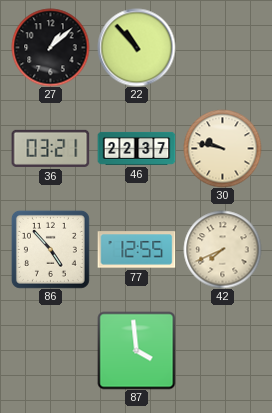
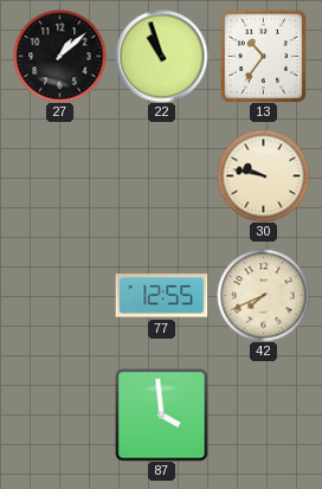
22: 10:53 -> 10:57 (161, 56)
13: none -> 10:36 (264, 56)
36: 03:21 -> none (50, 148)
46: 22:37 -> none (136, 148)
86: 4:53 -> none (50, 249)
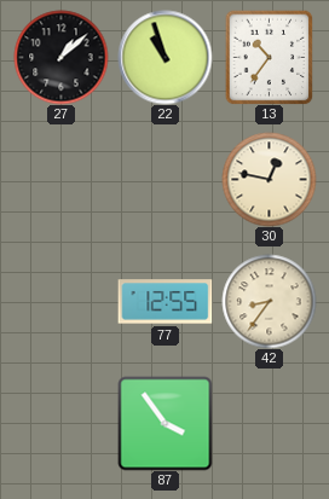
30: 9:47 -> 12:47 (269, 179)
42: 7:41 -> 8:36 (269, 301)
87: 3:59 -> 3:54 (164, 423)
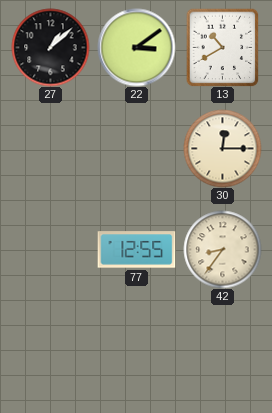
22: 10:57 -> 3:09 (136, 47)
13: 10:36 -> 10:40 (223, 47)
30: 12:47 -> 12:15 (222, 148)
87: 3:54 -> none (164, 423)
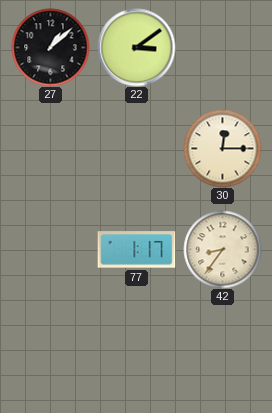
13: 10:40 -> none (223, 47)
77: 12:55 -> 1:17 (136, 250)
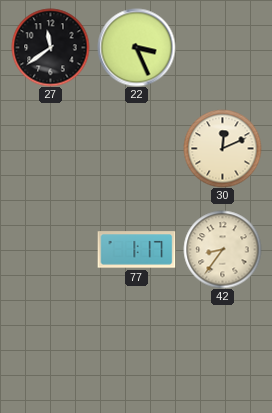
27: 1:08 -> 11:39 (50, 47)
22: 3:09 -> 3:26 (136, 47)
30: 12:15 -> 12:11 (222, 148)
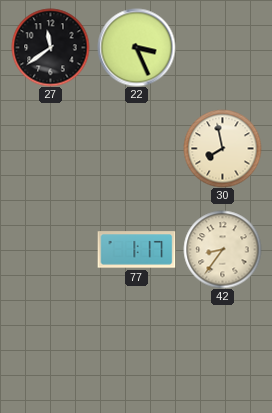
30: 12:11 -> 7:58 (222, 148)
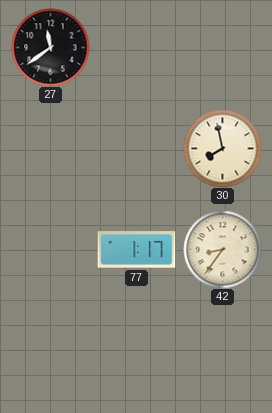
22: 3:26 -> none (136, 47)
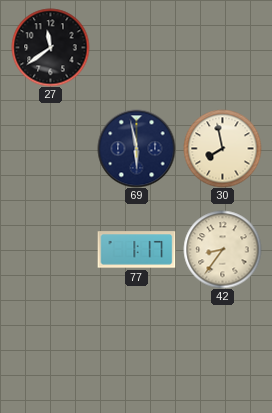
69: none -> 5:58 (136, 148)
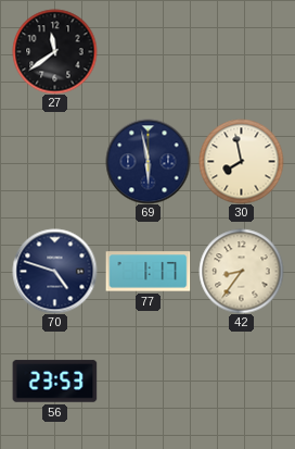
70: none -> 4:48 (54, 271)
56: none -> 23:53 (54, 382)
